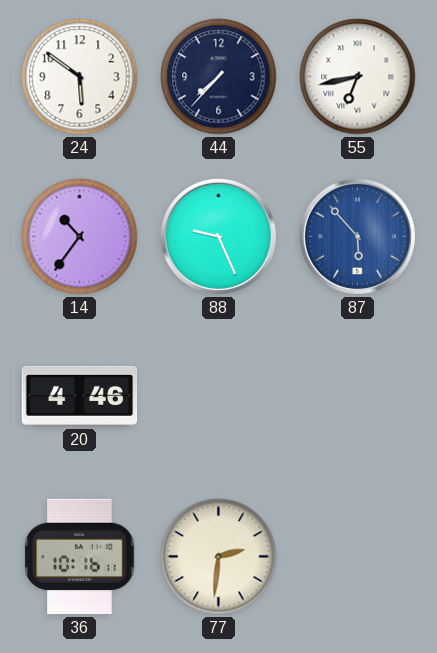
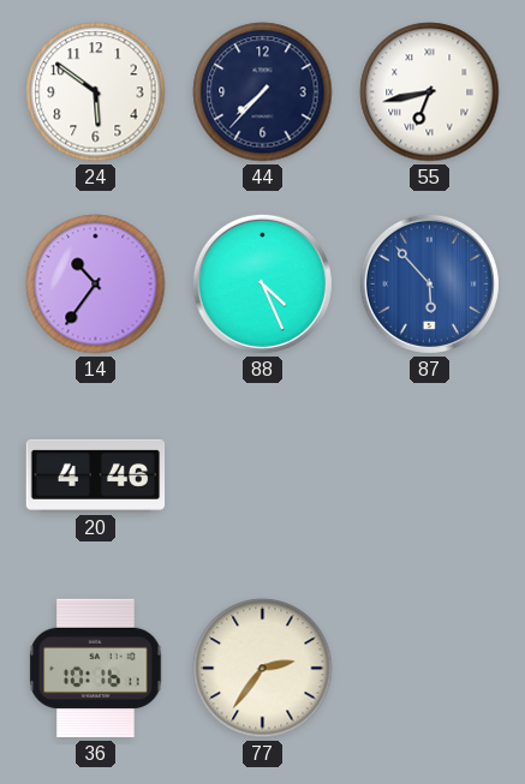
88: 9:26 -> 4:26 (262, 283)
77: 2:31 -> 2:36 (263, 669)
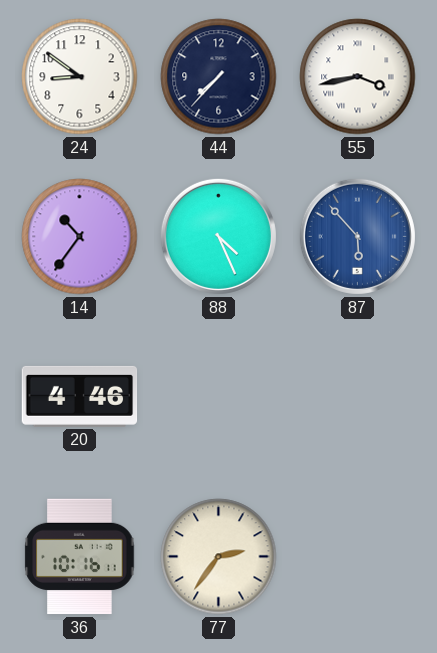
24: 5:51 -> 8:51 (80, 77)
55: 6:43 -> 3:43 (358, 77)
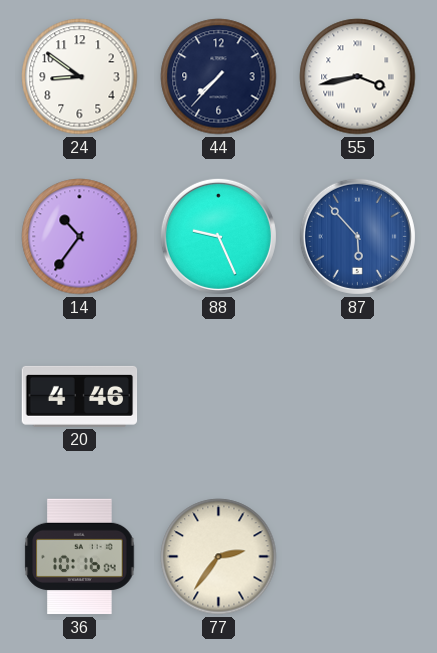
88: 4:26 -> 9:26 (218, 236)
36: 10:16:11 -> 10:16:04 (80, 557)
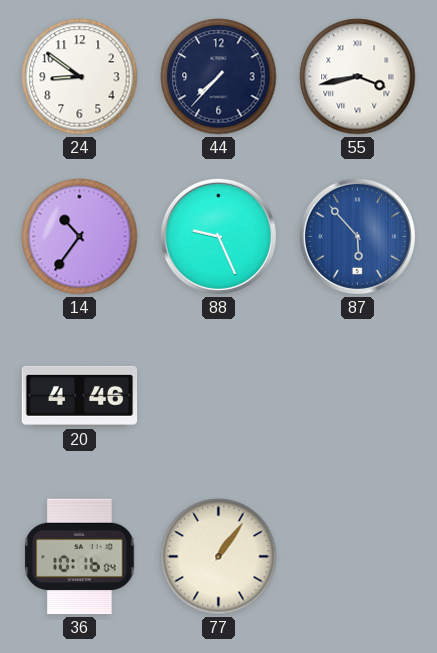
77: 2:36 -> 1:06 (219, 557)
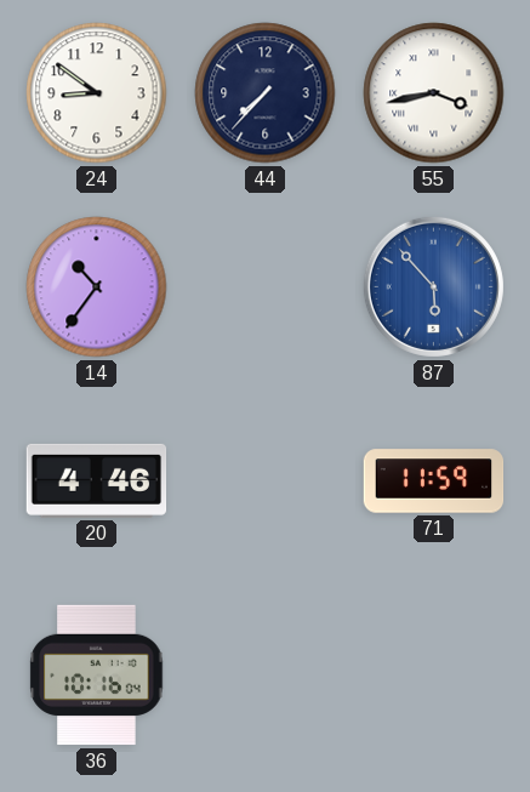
88: 9:26 -> none (218, 236)
71: none -> 11:59 (434, 482)
77: 1:06 -> none (219, 557)
